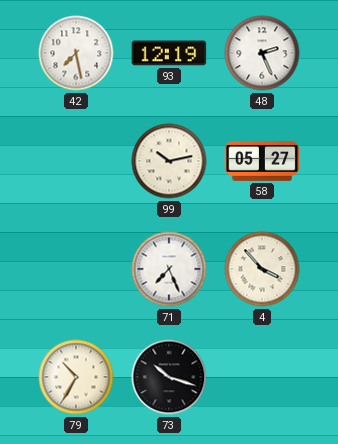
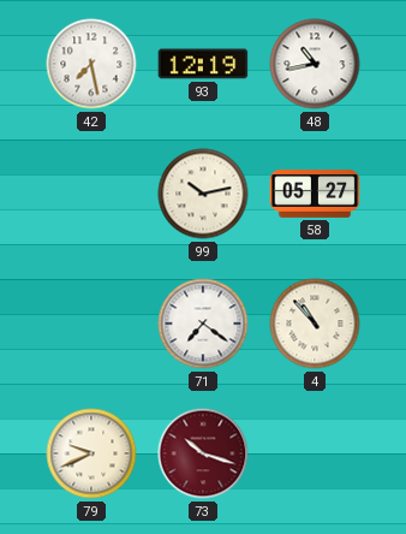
48: 2:26 -> 10:43 (315, 64)
71: 7:26 -> 7:21 (203, 324)
4: 3:53 -> 10:53 (315, 324)
79: 10:35 -> 9:41 (91, 453)
73 dial: black -> burgundy (203, 453)
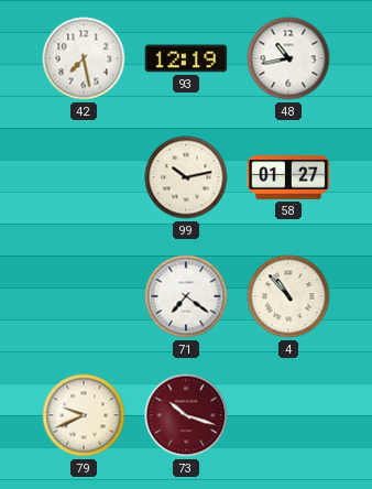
58: 05:27 -> 01:27 (288, 178)
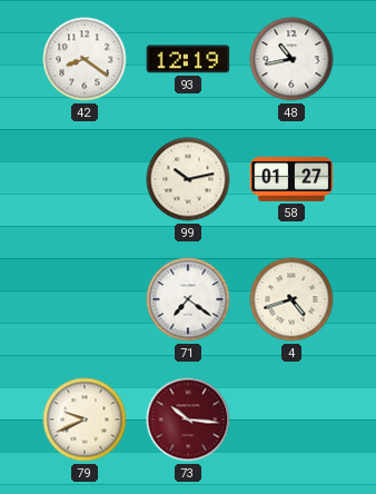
42: 7:28 -> 8:21 (85, 59)
4: 10:53 -> 4:42 (291, 299)
73: 10:18 -> 10:16 (188, 419)
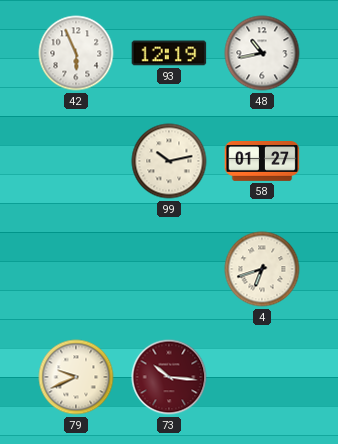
42: 8:21 -> 5:56 (76, 53)
71: 7:21 -> none (188, 299)
4: 4:42 -> 6:42 (262, 269)
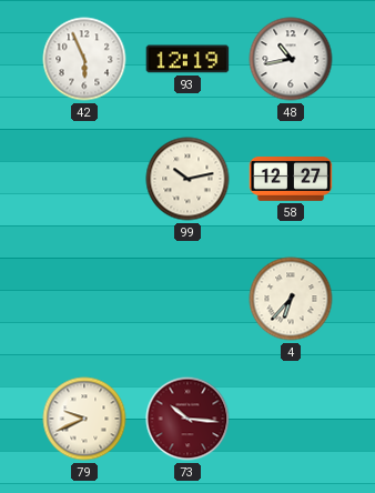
58: 01:27 -> 12:27 (291, 180)
4: 6:42 -> 6:37 (291, 299)
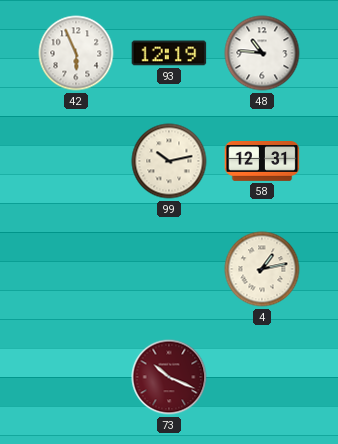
48: 10:43 -> 10:46 (262, 53)
58: 12:27 -> 12:31 (262, 162)
4: 6:37 -> 1:13 (262, 269)
79: 9:41 -> none (84, 419)
73: 10:16 -> 10:19 (169, 377)
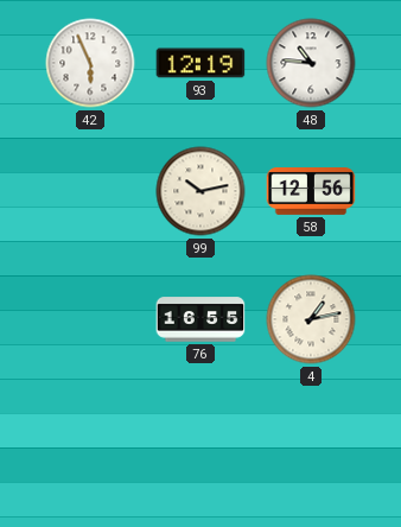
58: 12:31 -> 12:56 (311, 192)
76: none -> 16:55 (200, 319)
73: 10:19 -> none (169, 377)
